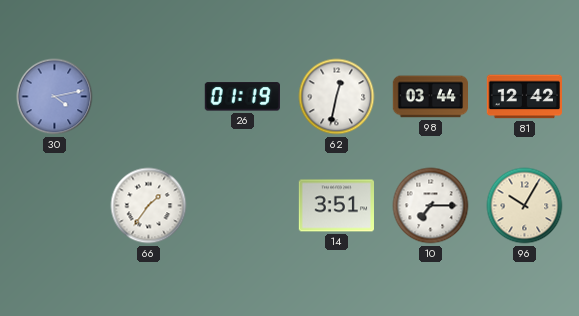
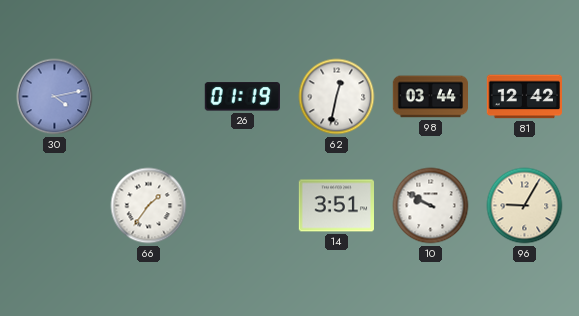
10: 7:15 -> 9:50 (431, 206)
96: 10:05 -> 9:05 (525, 206)
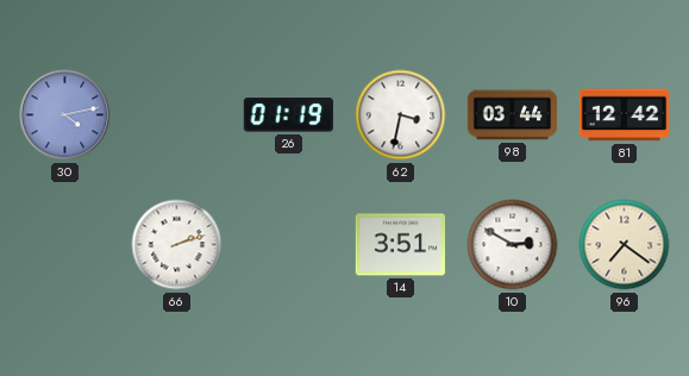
62: 12:32 -> 3:32 (401, 115)
66: 1:36 -> 2:12 (177, 245)
10: 9:50 -> 2:50 (513, 245)
96: 9:05 -> 7:21 (625, 245)
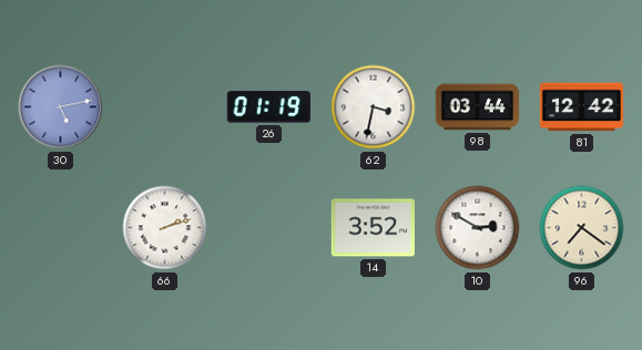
30: 4:13 -> 5:13 (61, 107)
14: 3:51 -> 3:52 (373, 228)
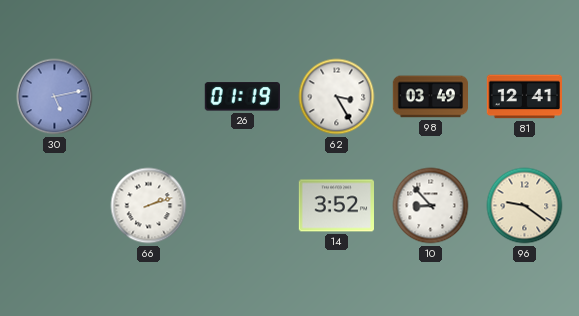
62: 3:32 -> 3:25 (337, 97)
98: 03:44 -> 03:49 (430, 97)
81: 12:42 -> 12:41 (524, 97)
10: 2:50 -> 8:53 (431, 206)
96: 7:21 -> 9:21 (525, 206)
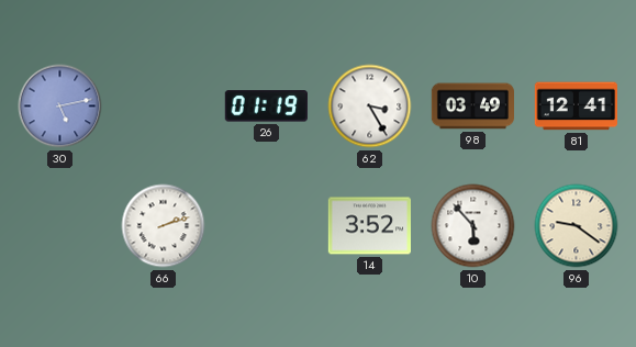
10: 8:53 -> 5:53 (473, 226)
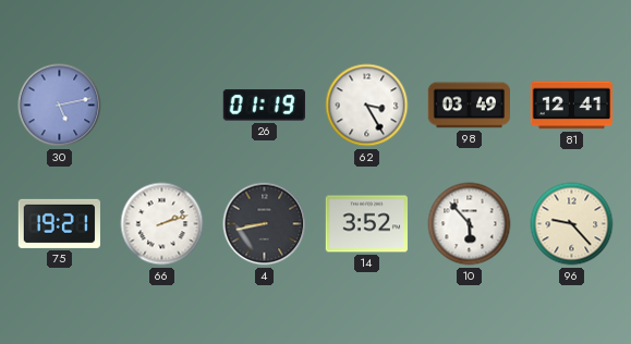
75: none -> 19:21 (59, 223)
4: none -> 8:43 (265, 224)
96: 9:21 -> 9:23 (572, 224)
